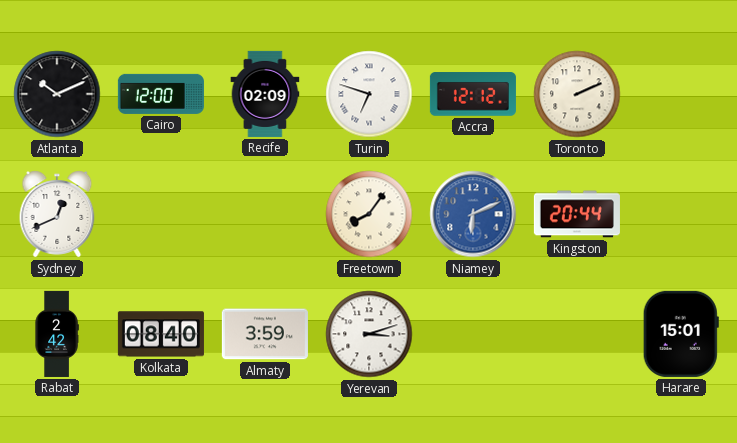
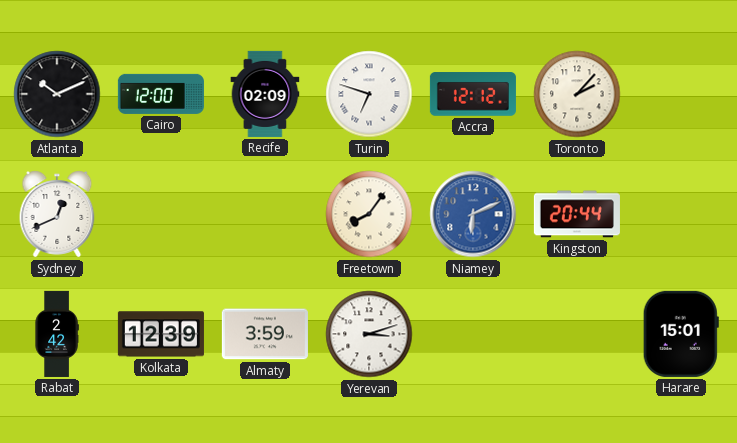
Toronto: 2:11 -> 2:07 (577, 94)
Kolkata: 08:40 -> 12:39 (161, 334)
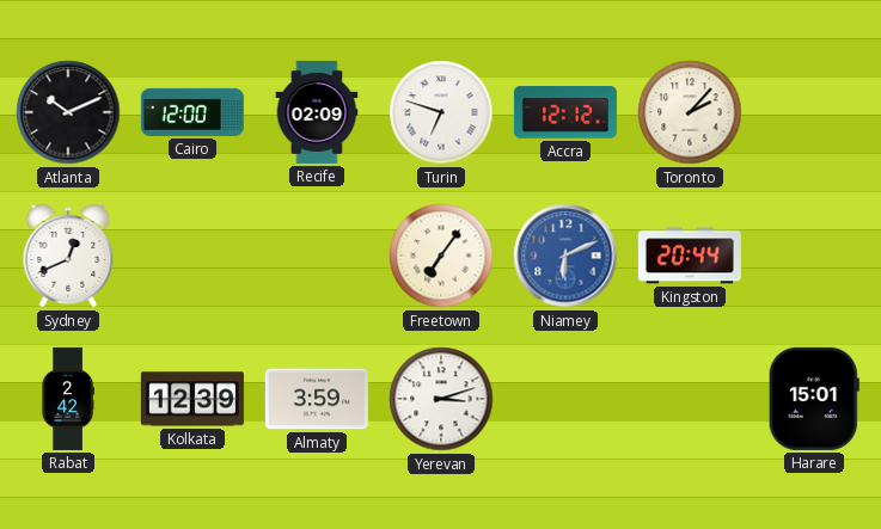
Freetown: 8:06 -> 7:06 (441, 256)
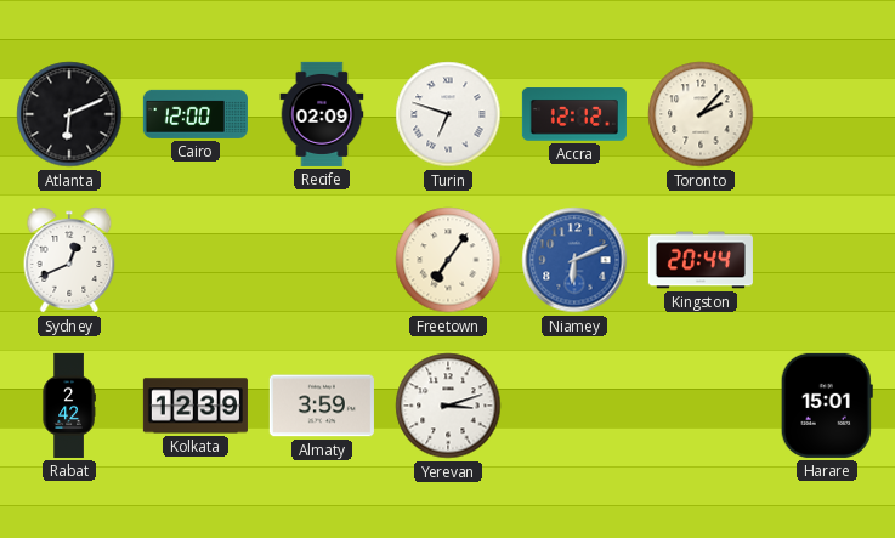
Atlanta: 10:11 -> 6:11 (69, 114)
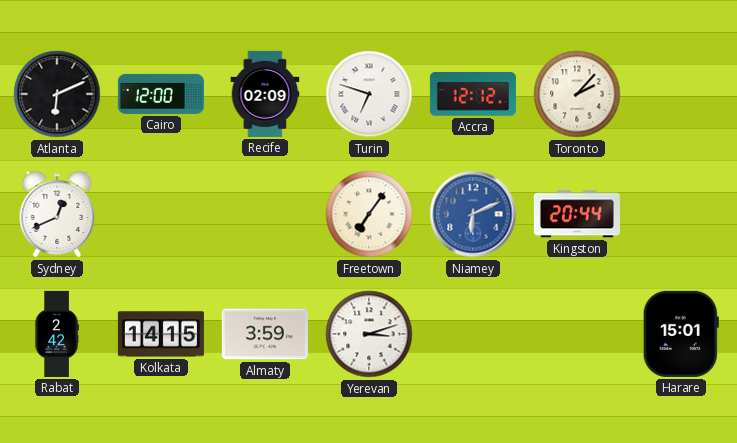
Kolkata: 12:39 -> 14:15 (161, 334)
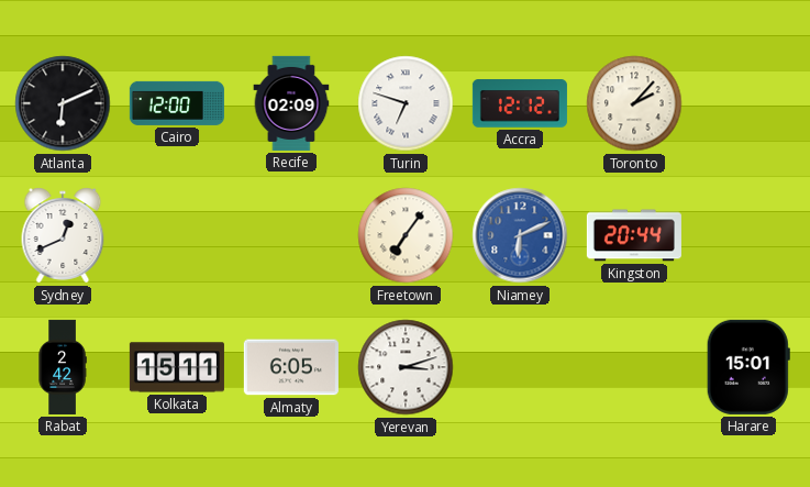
Kolkata: 14:15 -> 15:11 (177, 367)
Almaty: 3:59 -> 6:05 (291, 367)
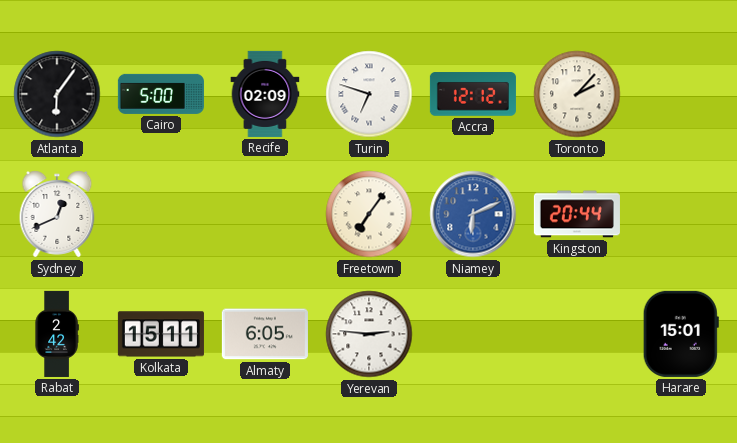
Atlanta: 6:11 -> 6:06 (57, 94)
Cairo: 12:00 -> 5:00 (161, 94)
Yerevan: 3:12 -> 2:46 (369, 334)
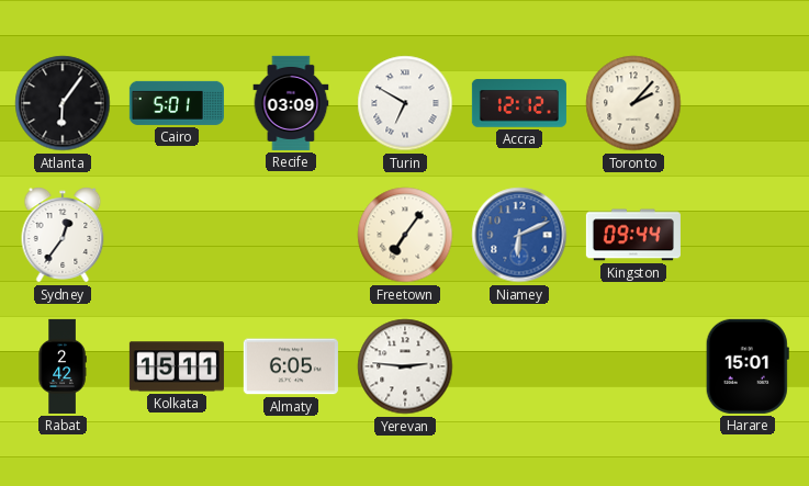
Cairo: 5:00 -> 5:01 (177, 103)
Recife: 02:09 -> 03:09 (291, 103)
Turin: 6:48 -> 6:50 (405, 103)
Sydney: 12:41 -> 12:36 (63, 235)
Kingston: 20:44 -> 09:44 (633, 235)
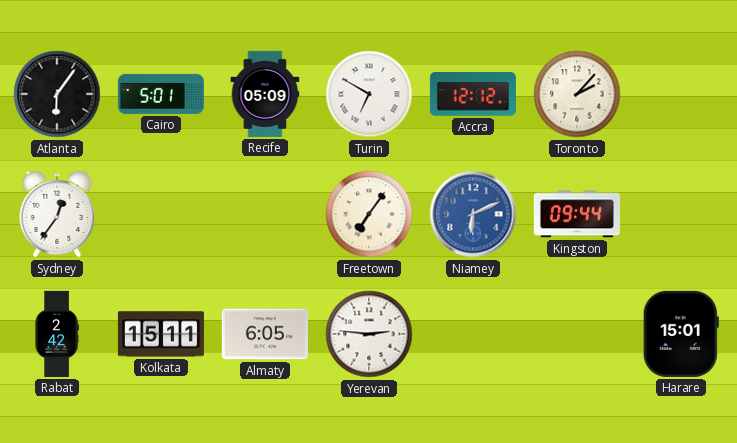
Recife: 03:09 -> 05:09 (265, 94)
